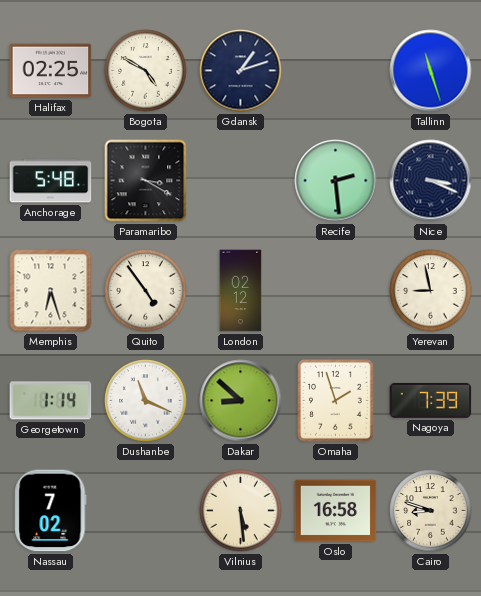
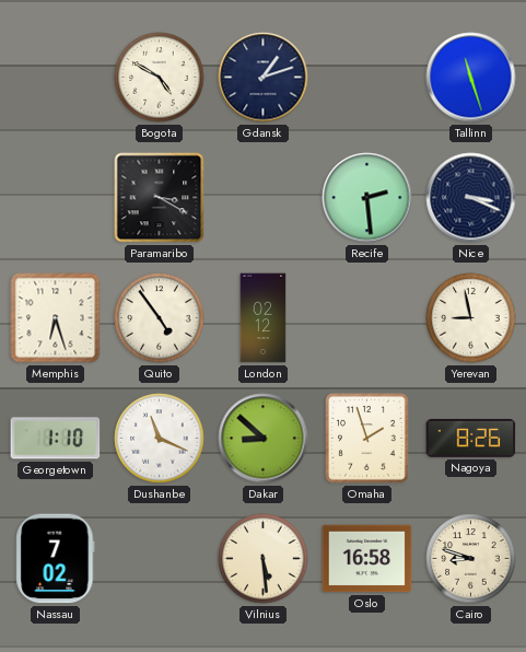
Halifax: 02:25 -> none (51, 71)
Anchorage: 5:48 -> none (51, 181)
Georgetown: 1:14 -> 1:10 (56, 439)
Nagoya: 7:39 -> 8:26 (471, 438)
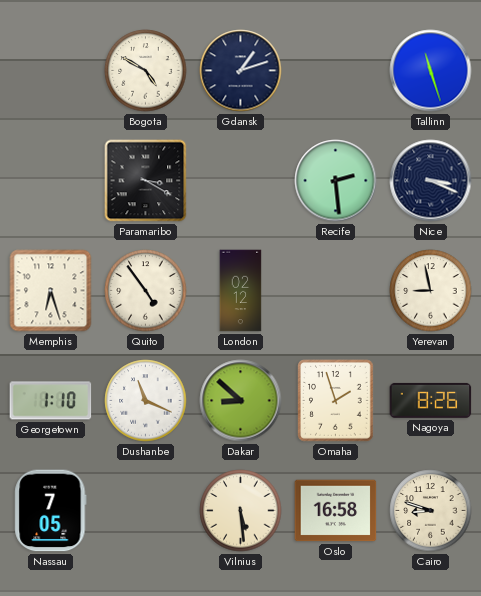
Nassau: 7:02 -> 7:05 (51, 511)
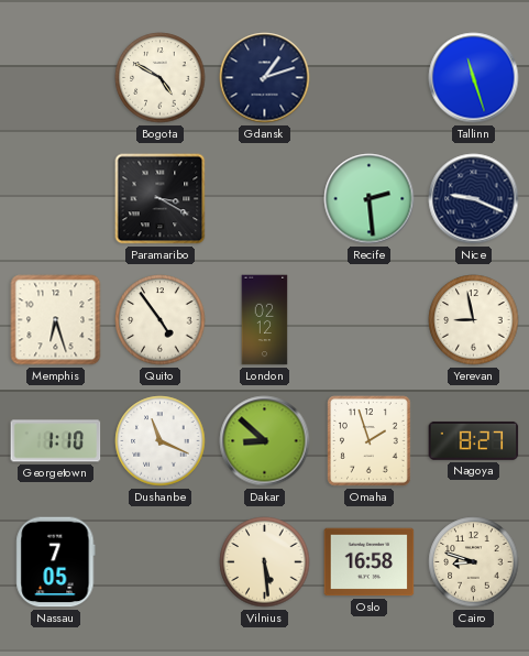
Nice: 3:19 -> 9:19 (474, 199)
Nagoya: 8:26 -> 8:27 (474, 440)
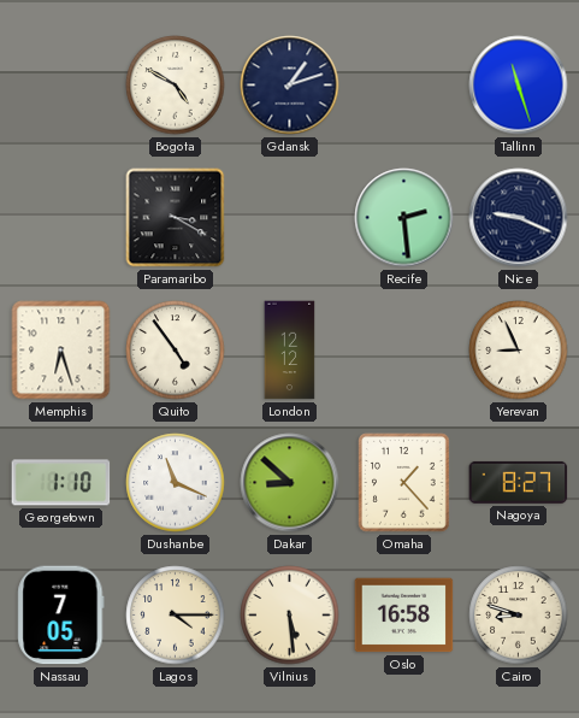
London: 02:12 -> 12:12 (290, 351)
Yerevan: 8:58 -> 8:56 (519, 351)
Omaha: 1:57 -> 1:23 (404, 483)
Lagos: none -> 4:15 (176, 616)
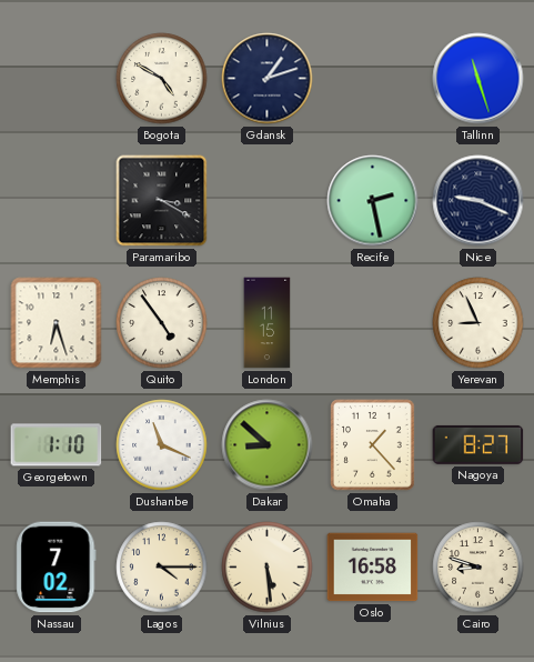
Recife: 2:29 -> 2:28 (373, 201)
London: 12:12 -> 11:15 (268, 323)
Nassau: 7:05 -> 7:02 (57, 568)
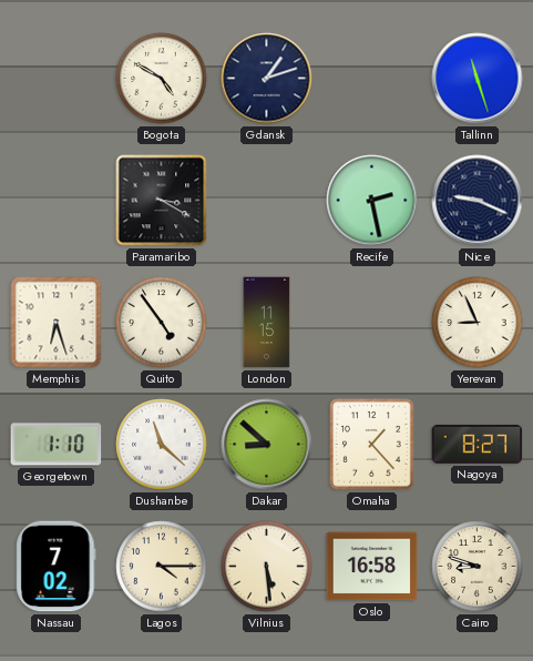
Dushanbe: 11:19 -> 11:22 (162, 445)
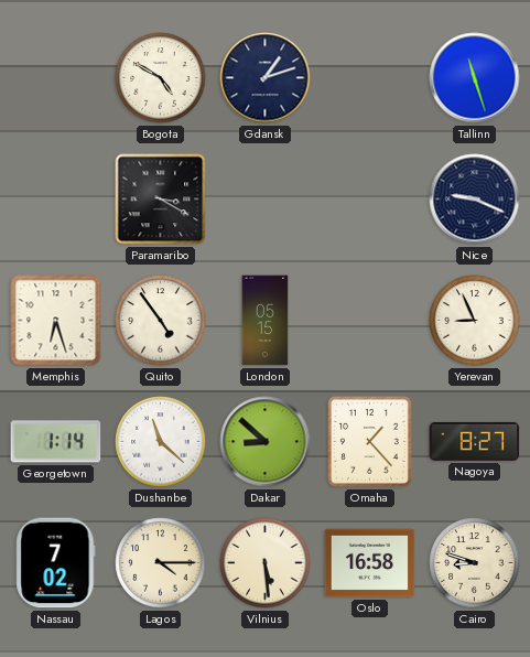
Recife: 2:28 -> none (372, 201)
London: 11:15 -> 05:15 (266, 321)
Georgetown: 1:10 -> 1:14 (56, 442)
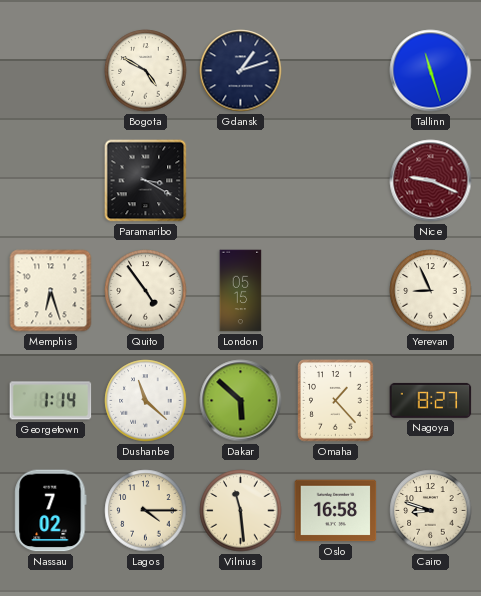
Nice dial: navy -> burgundy (431, 181)
Dakar: 8:52 -> 5:52 (241, 401)
Vilnius: 5:29 -> 11:29 (241, 511)
